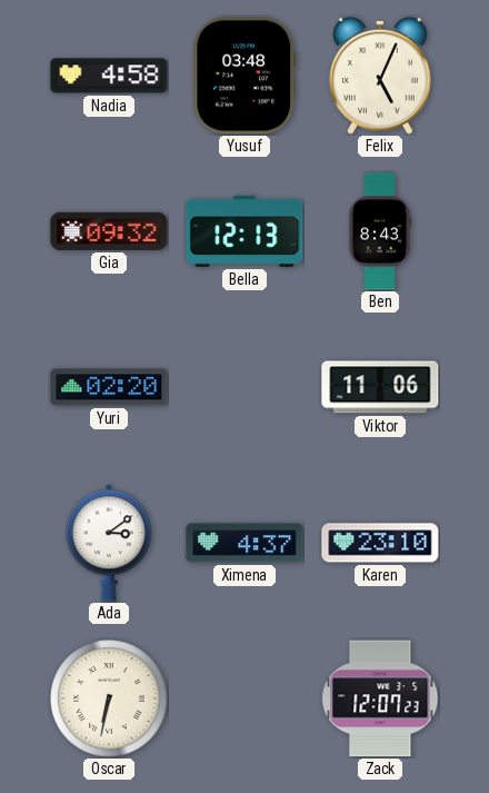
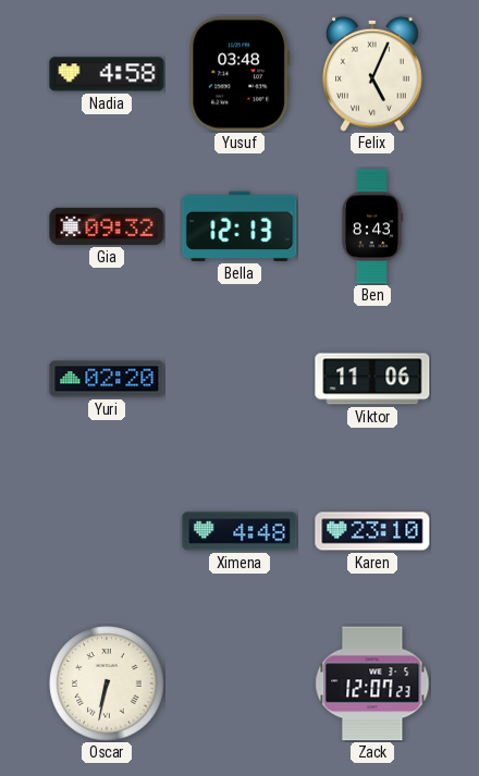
Ada: 3:09 -> none (108, 543)
Ximena: 4:37 -> 4:48 (239, 531)
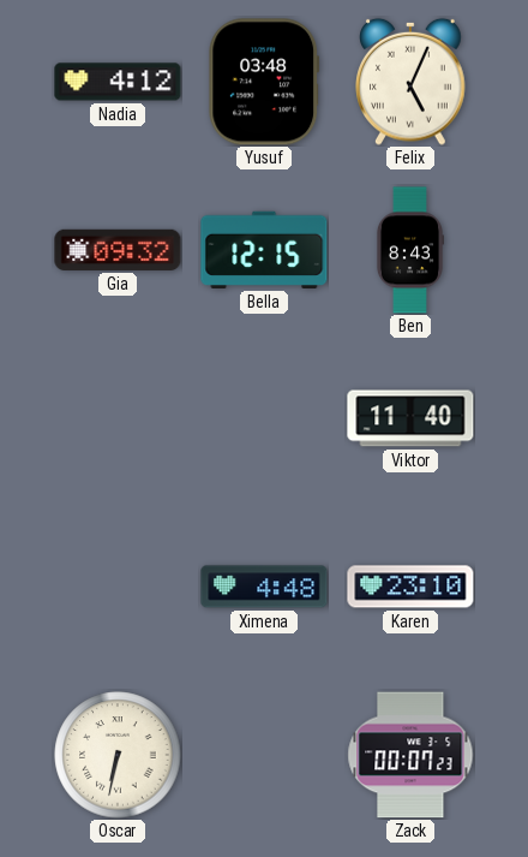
Nadia: 4:58 -> 4:12 (118, 82)
Bella: 12:13 -> 12:15 (264, 250)
Yuri: 02:20 -> none (107, 379)
Viktor: 11:06 -> 11:40 (410, 418)
Zack: 12:07 -> 00:07 (410, 755)
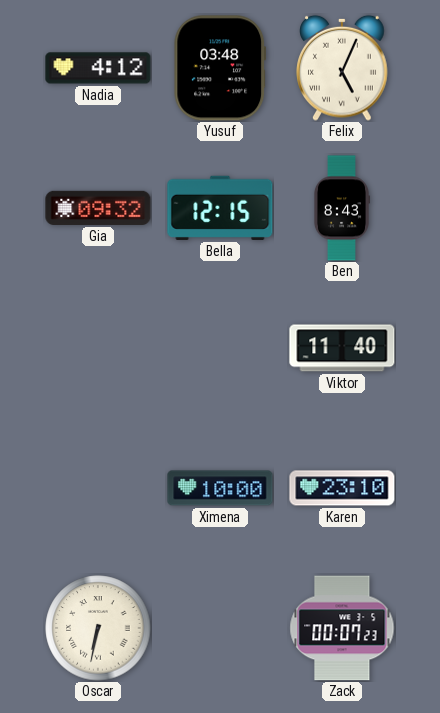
Ximena: 4:48 -> 10:00 (220, 488)
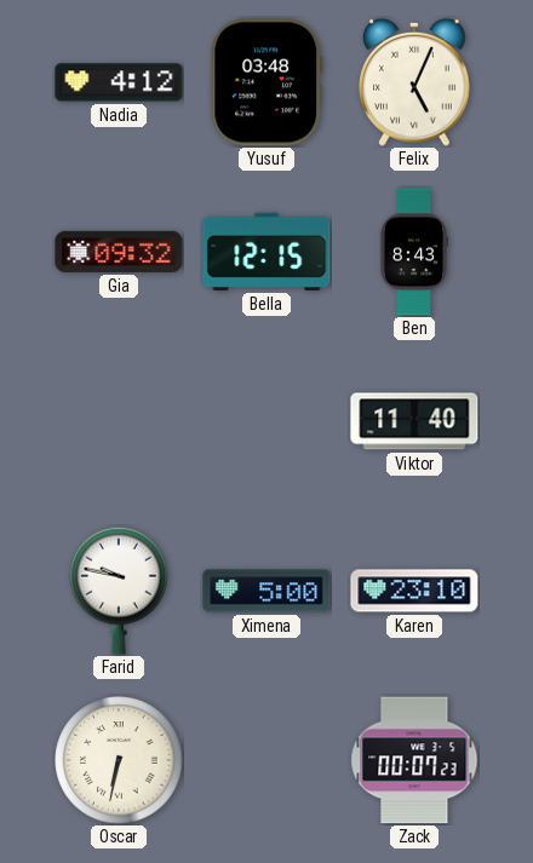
Farid: none -> 9:47 (119, 591)
Ximena: 10:00 -> 5:00 (266, 591)
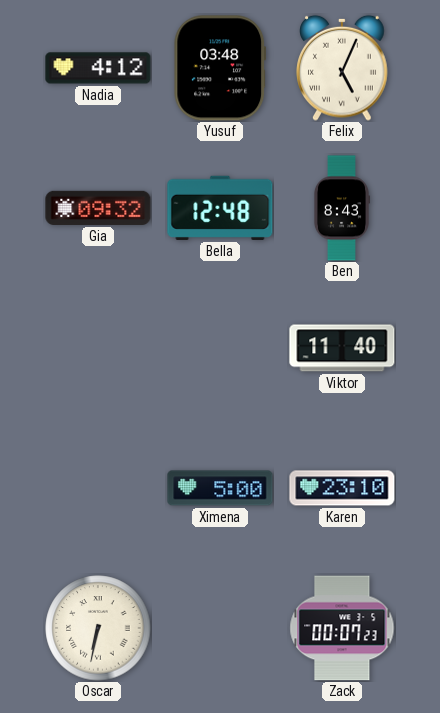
Bella: 12:15 -> 12:48 (220, 208)
Farid: 9:47 -> none (119, 591)
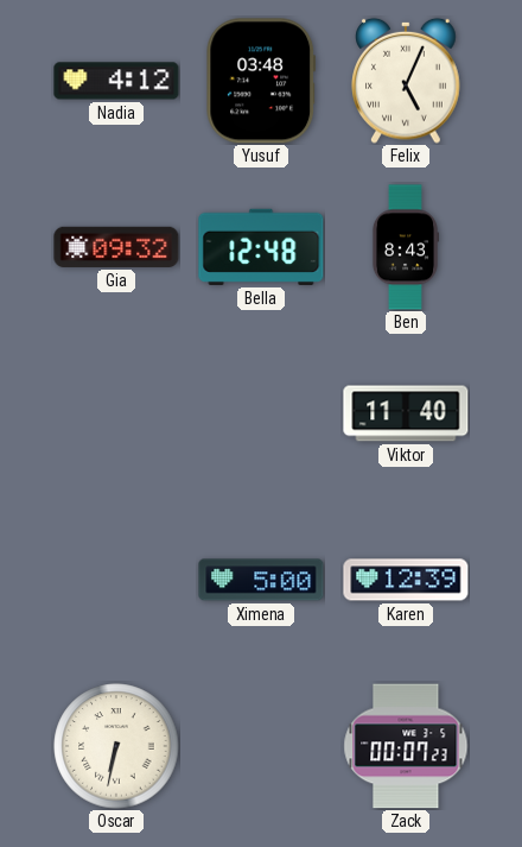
Karen: 23:10 -> 12:39 (406, 580)
